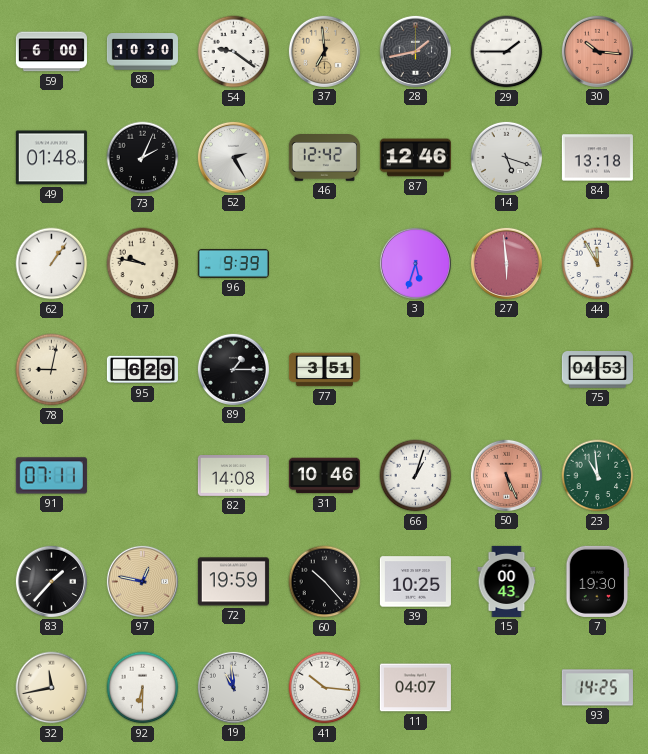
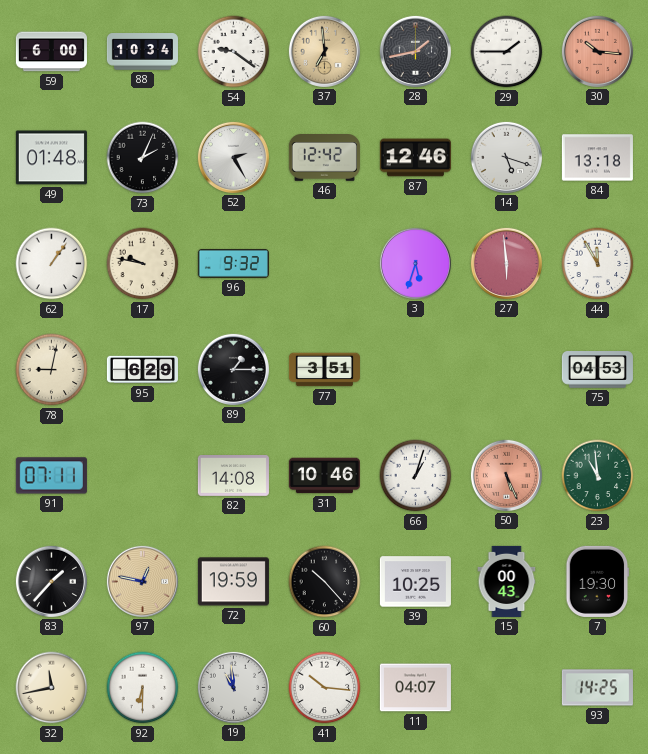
88: 10:30 -> 10:34 (142, 52)
96: 9:39 -> 9:32 (233, 264)
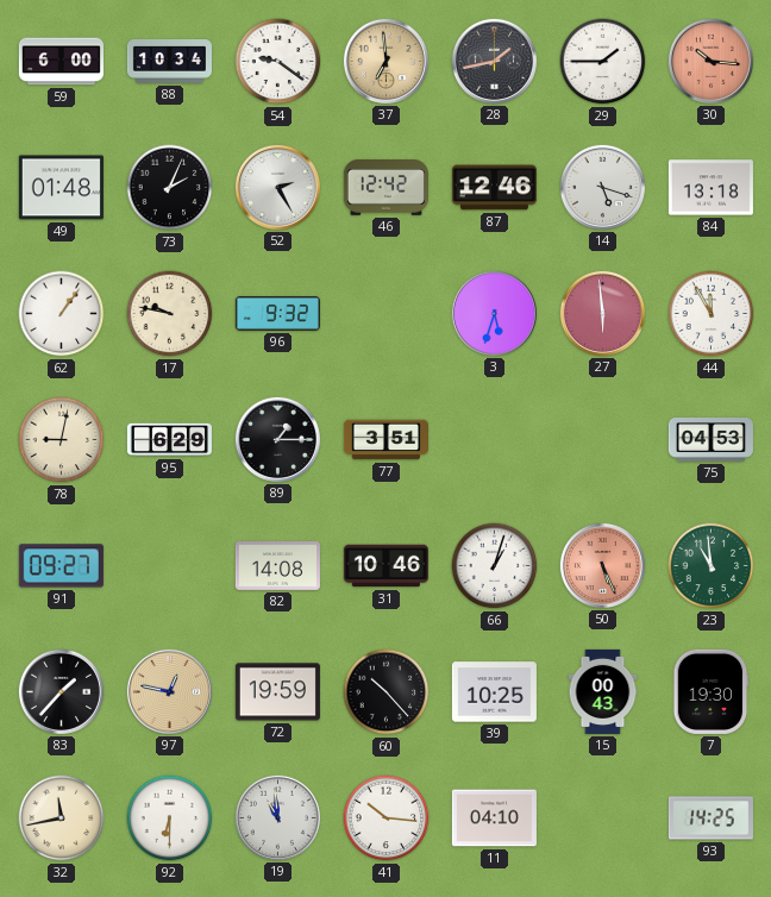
91: 07:11 -> 09:27 (61, 566)
11: 04:07 -> 04:10 (494, 818)
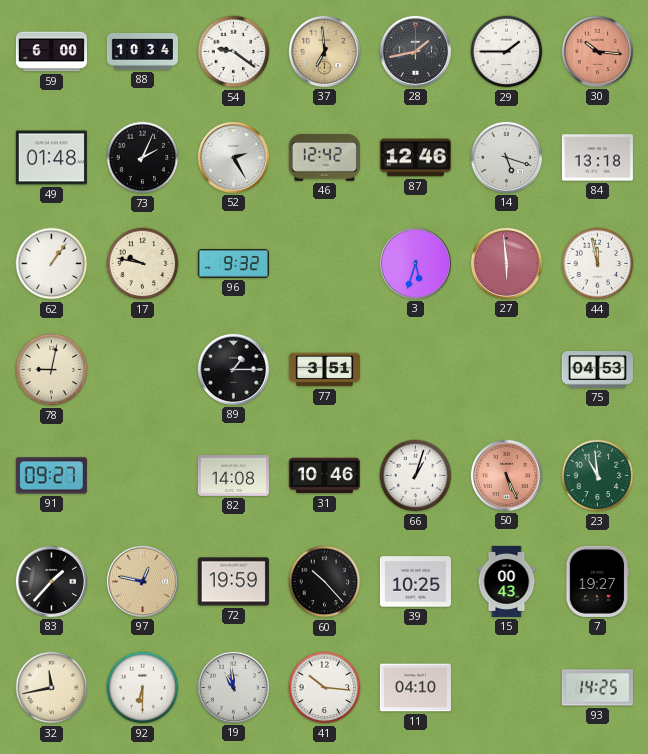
44: 11:55 -> 11:58 (598, 264)
95: 6:29 -> none (169, 440)
7: 19:30 -> 19:27 (598, 581)
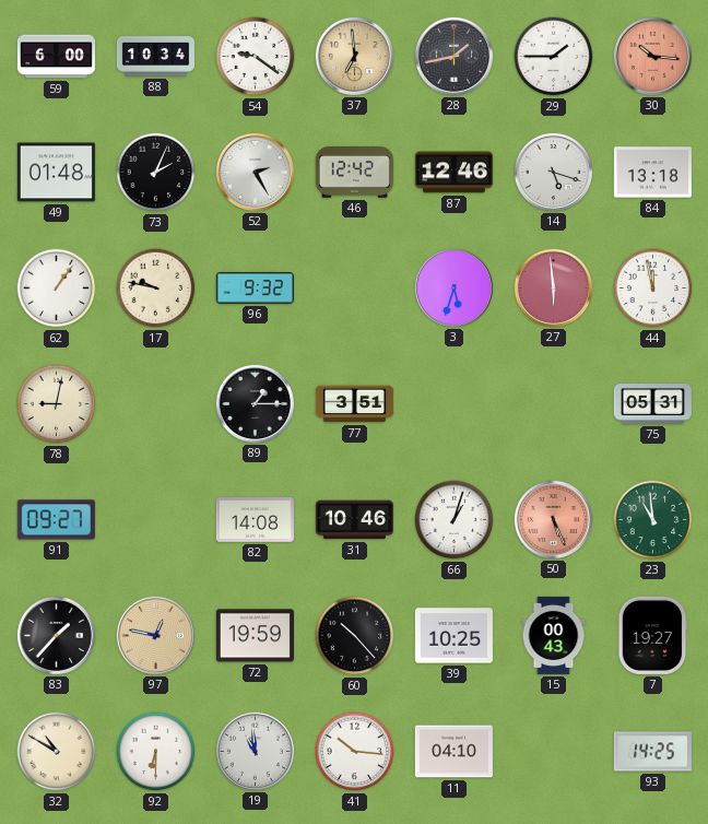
75: 04:53 -> 05:31 (652, 404)
32: 11:43 -> 10:50 (57, 752)
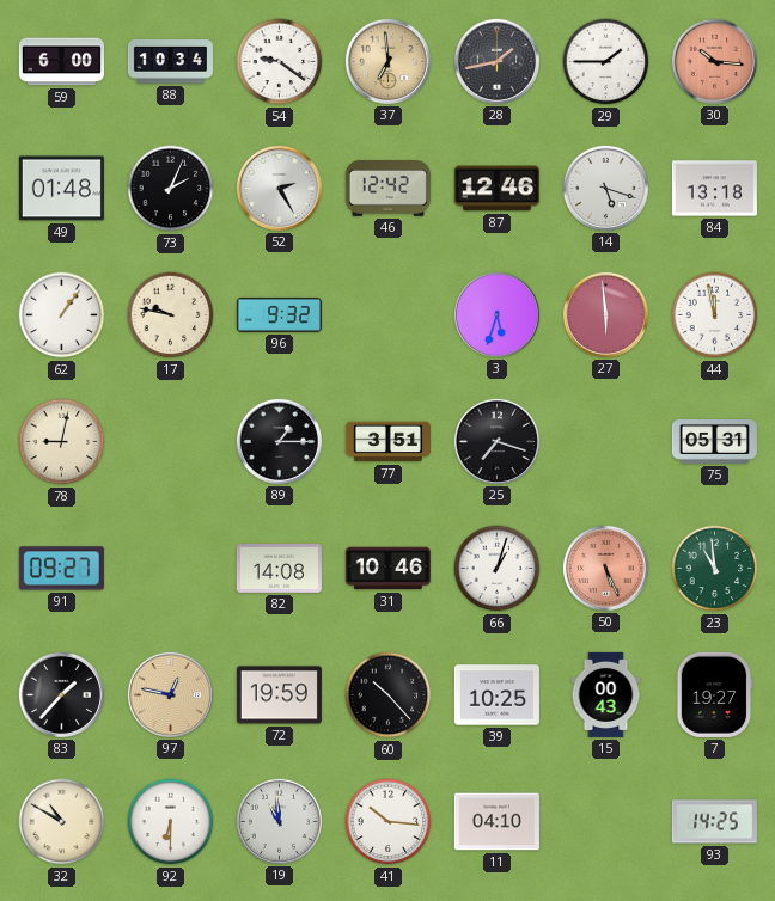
25: none -> 7:18 (496, 441)
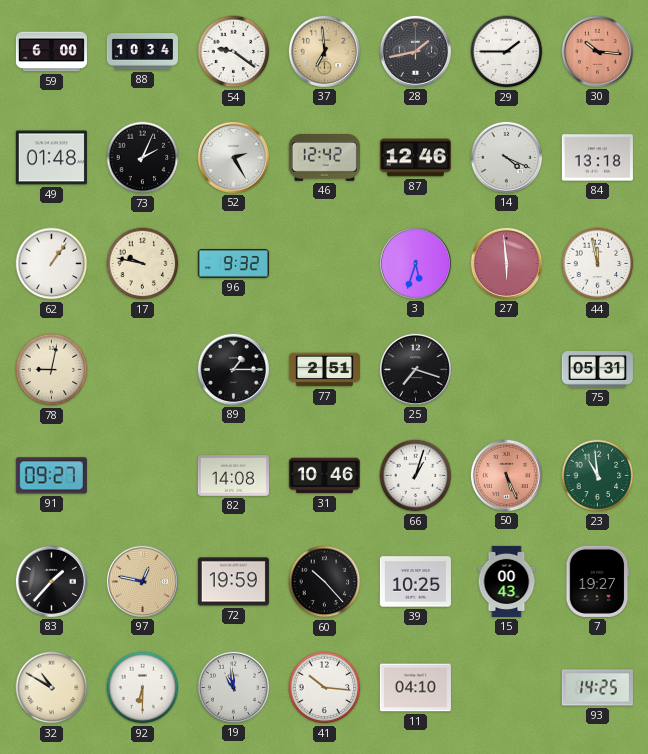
14: 5:18 -> 4:19 (506, 157)
77: 3:51 -> 2:51 (324, 370)
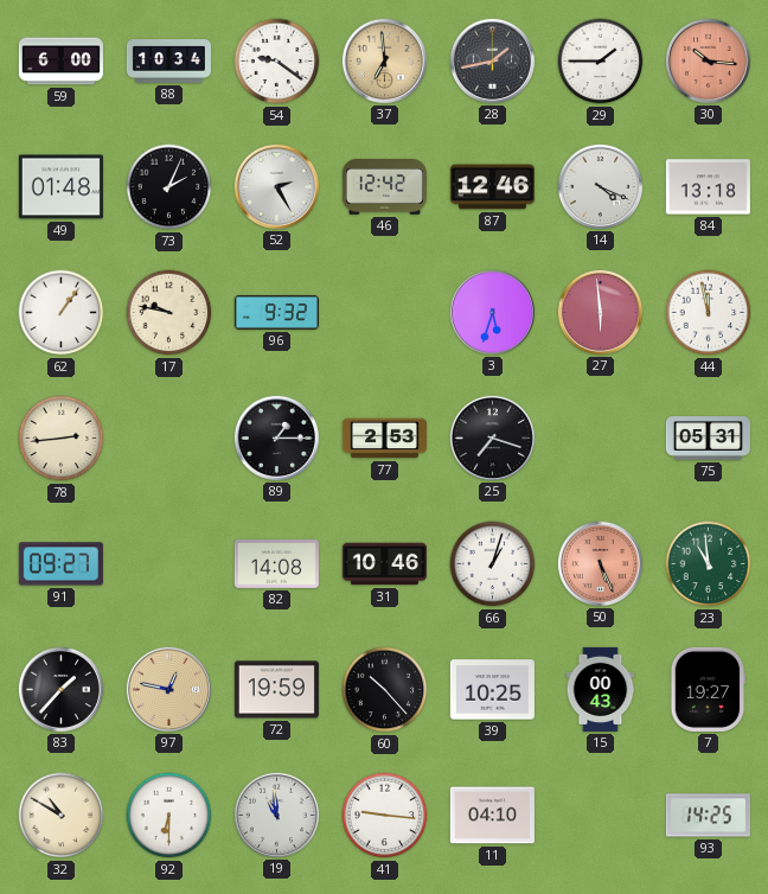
78: 9:02 -> 2:44 (62, 439)
77: 2:51 -> 2:53 (384, 439)
41: 10:16 -> 9:16 (385, 816)
